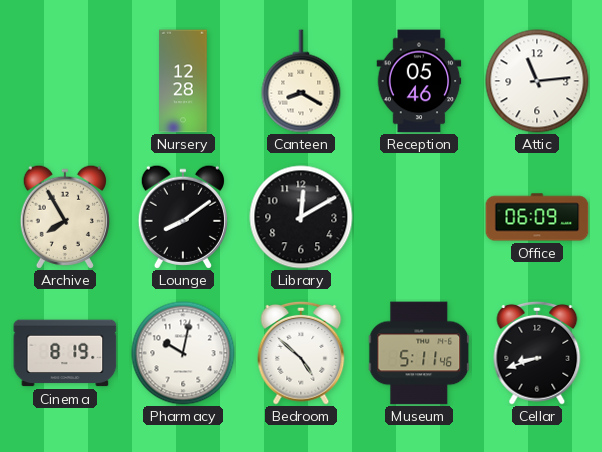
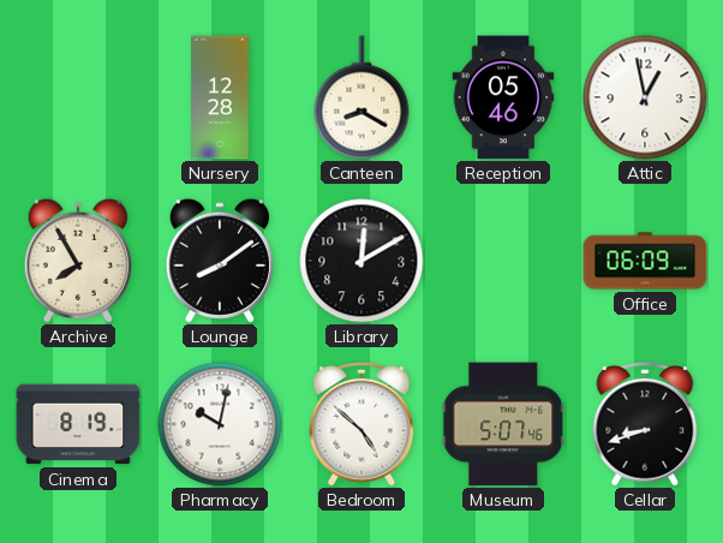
Attic: 11:14 -> 12:58 (645, 97)
Museum: 5:11 -> 5:07 (503, 424)
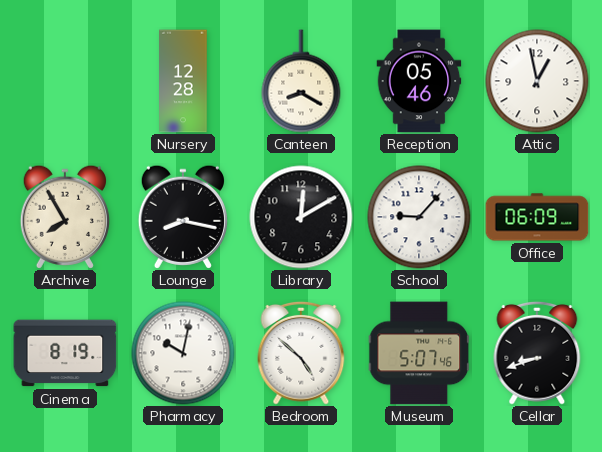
Lounge: 8:09 -> 8:17 (183, 217)
School: none -> 9:07 (419, 217)
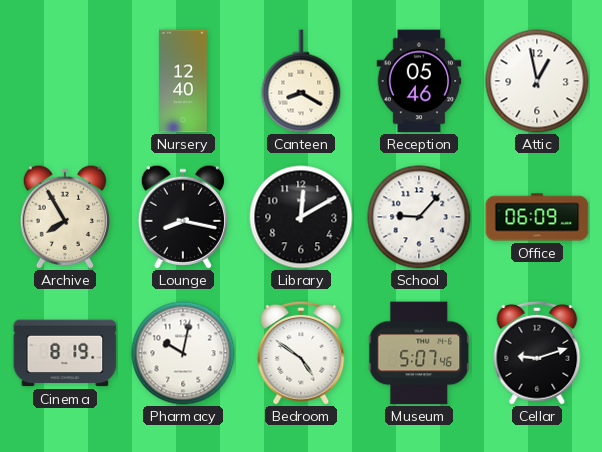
Nursery: 12:28 -> 12:40 (183, 81)
Bedroom: 4:52 -> 4:51 (301, 353)
Cellar: 8:42 -> 9:12 (537, 353)
